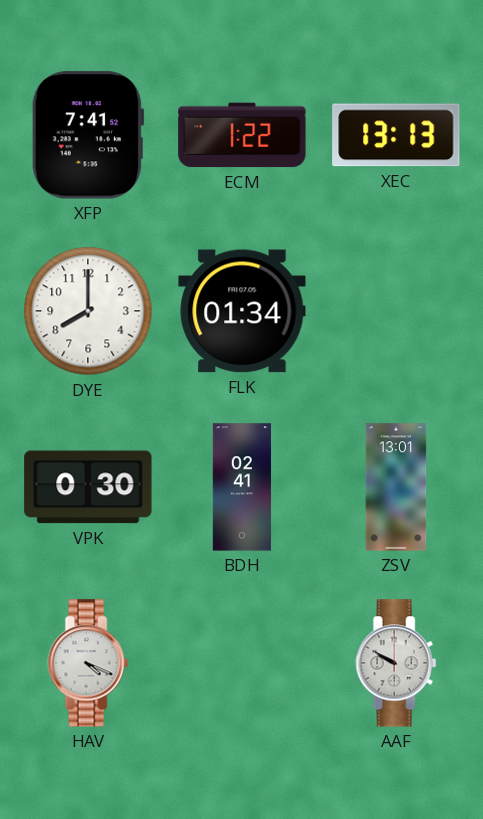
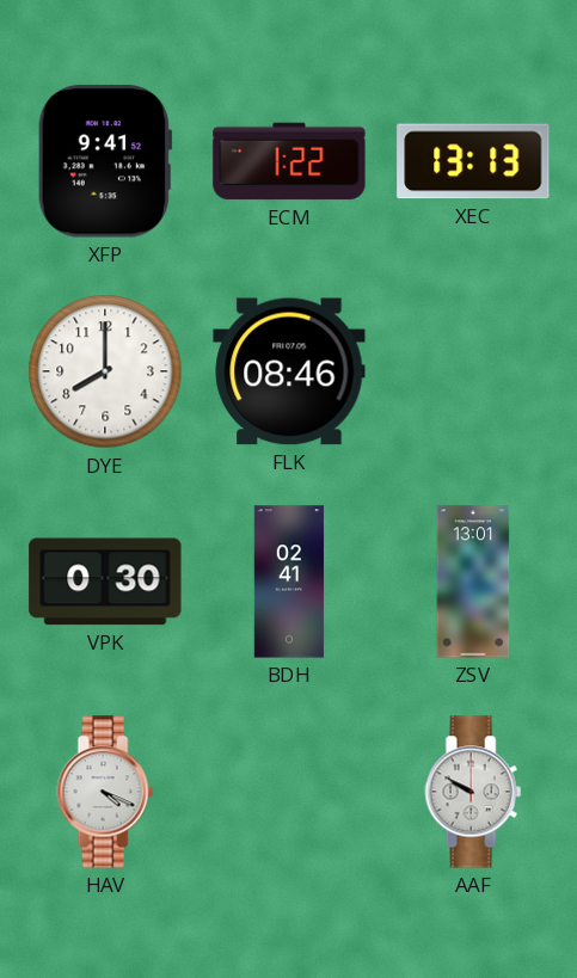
XFP: 7:41 -> 9:41 (105, 161)
FLK: 01:34 -> 08:46 (289, 371)
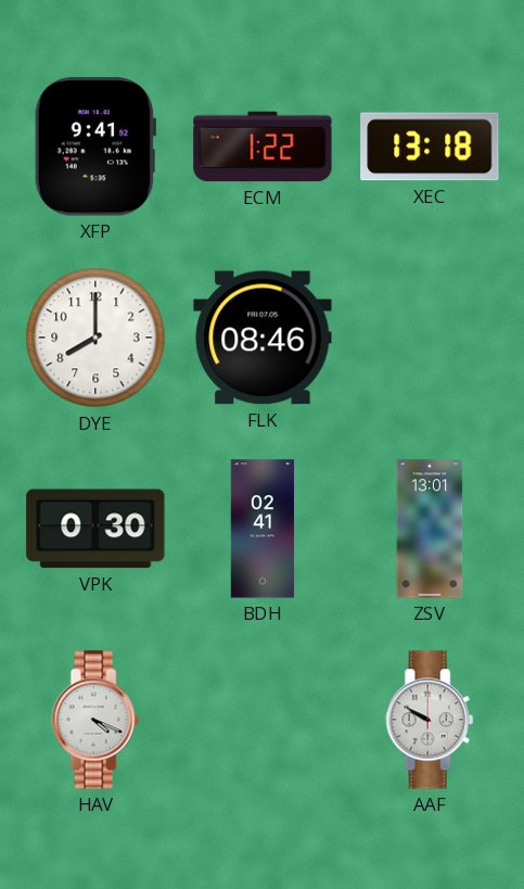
XEC: 13:13 -> 13:18 (430, 147)
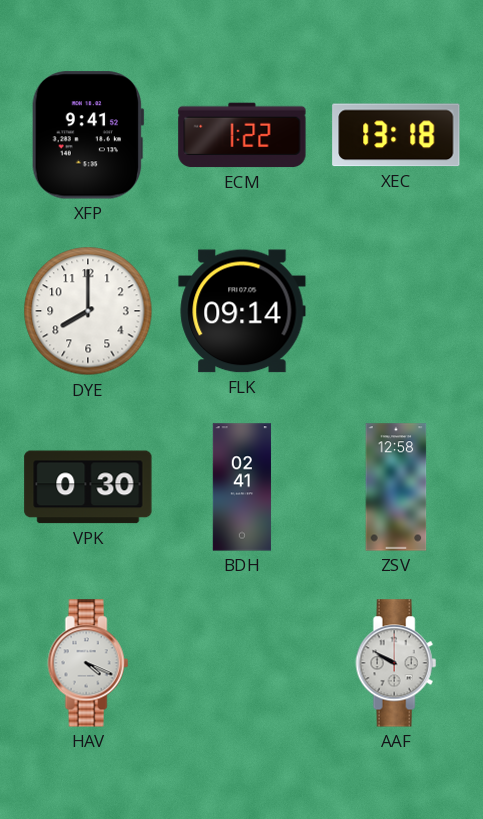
FLK: 08:46 -> 09:14 (242, 311)
ZSV: 13:01 -> 12:58 (396, 487)
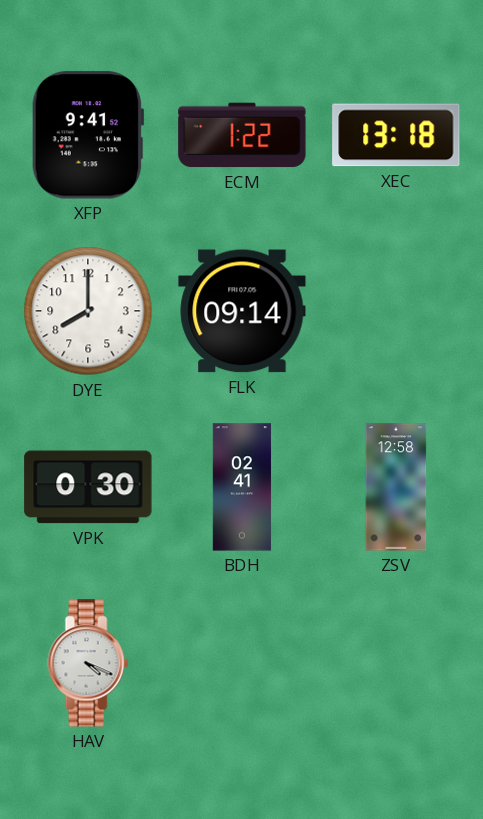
AAF: 9:50 -> none (396, 663)
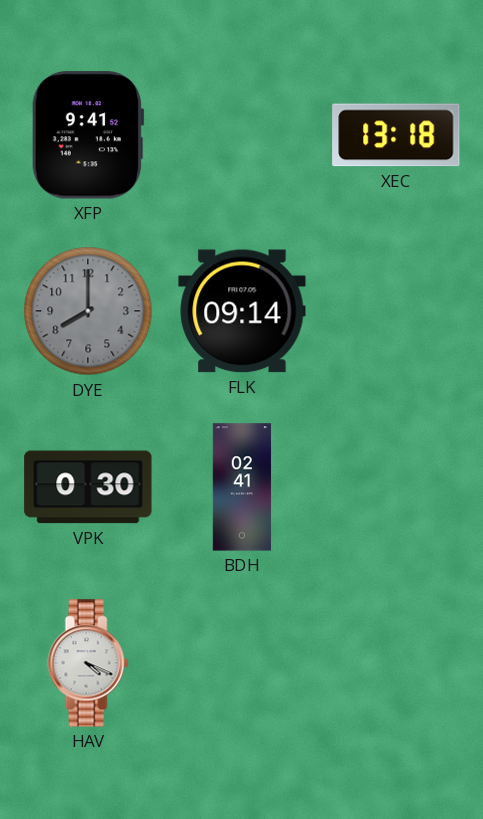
ECM: 1:22 -> none (242, 135)
DYE dial: white -> grey (88, 311)
ZSV: 12:58 -> none (396, 487)
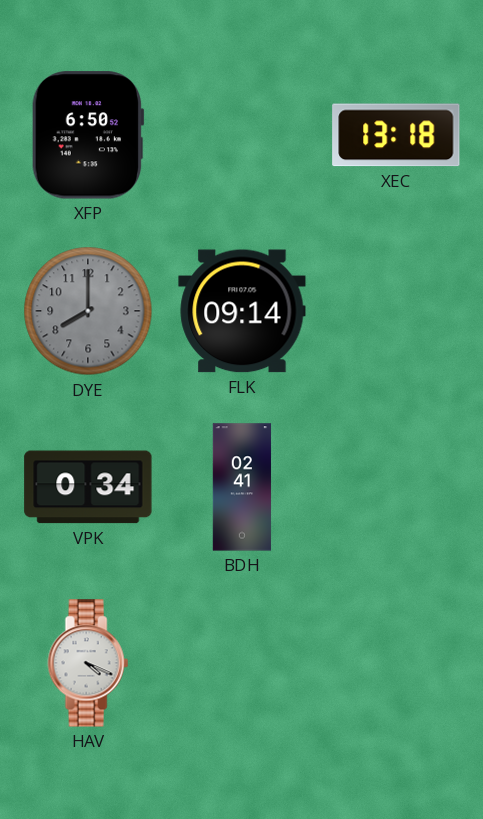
XFP: 9:41 -> 6:50 (88, 135)
VPK: 0:30 -> 0:34 (88, 487)
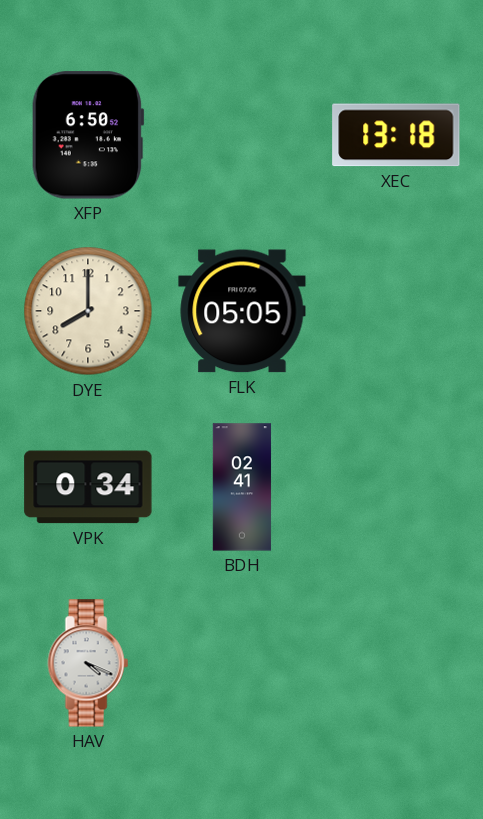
DYE dial: grey -> cream (88, 311)
FLK: 09:14 -> 05:05 (242, 311)
